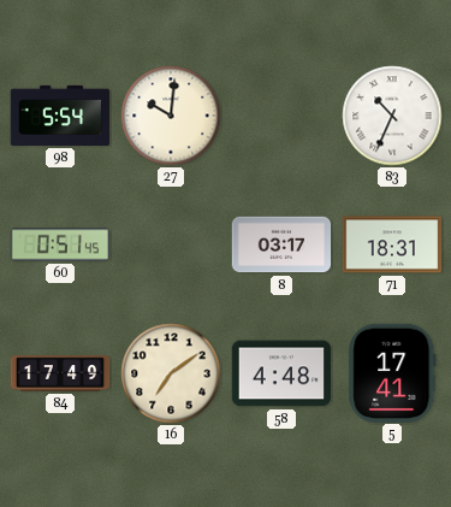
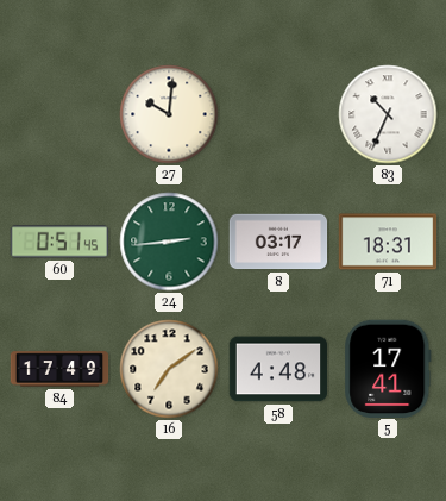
98: 5:54 -> none (60, 116)
24: none -> 2:44 (169, 242)
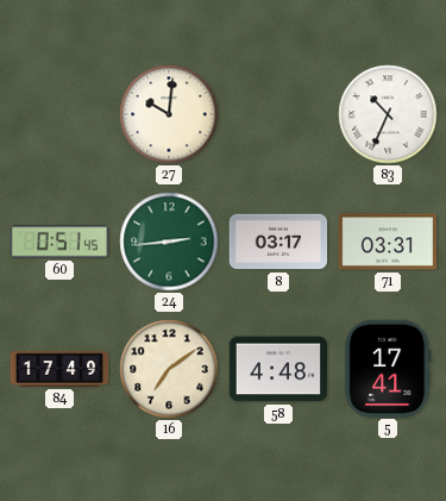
71: 18:31 -> 03:31 (388, 242)
